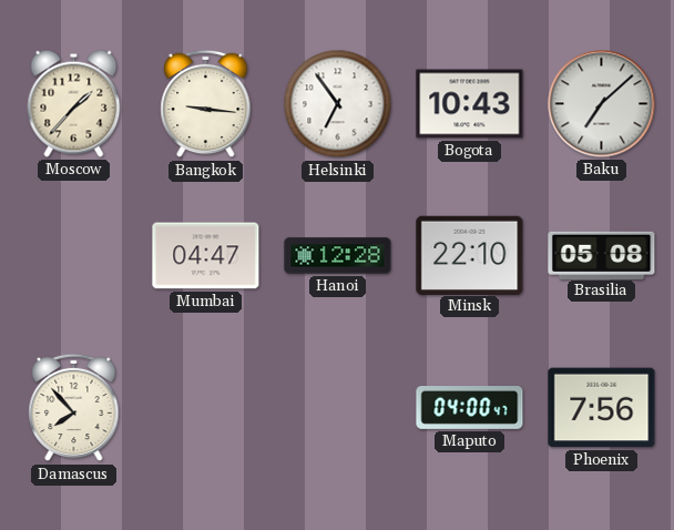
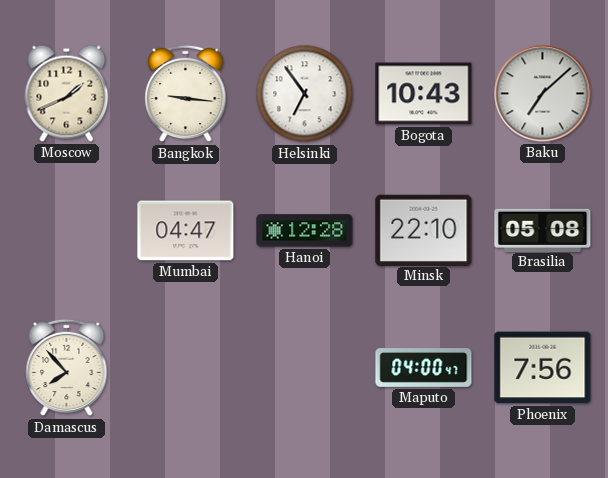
Moscow: 1:37 -> 1:41 (67, 93)
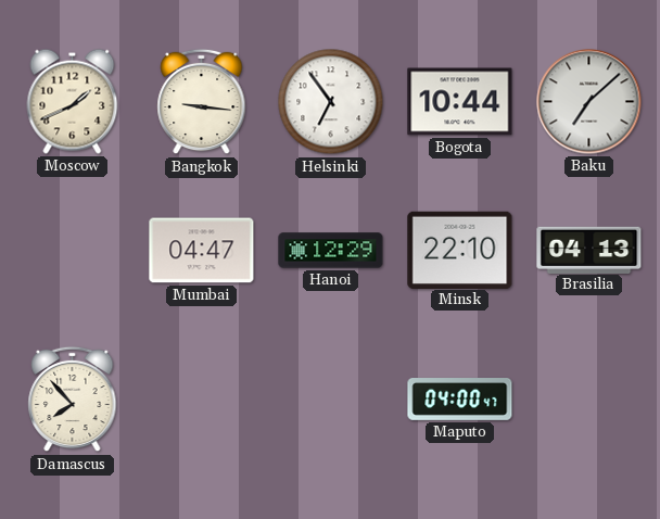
Bogota: 10:43 -> 10:44 (460, 102)
Hanoi: 12:28 -> 12:29 (331, 251)
Brasilia: 05:08 -> 04:13 (589, 250)
Phoenix: 7:56 -> none (543, 368)
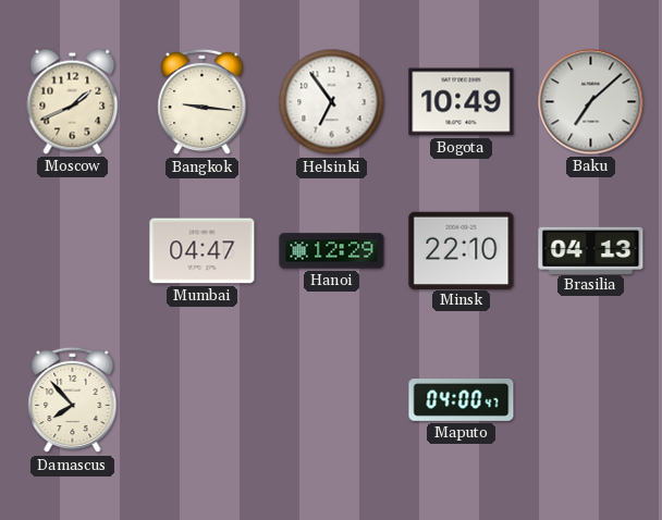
Bogota: 10:44 -> 10:49 (462, 102)
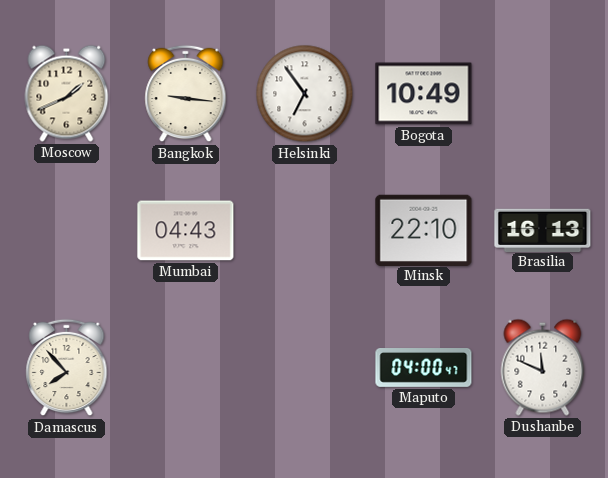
Baku: 7:08 -> none (591, 102)
Mumbai: 04:47 -> 04:43 (186, 231)
Hanoi: 12:29 -> none (332, 251)
Brasilia: 04:13 -> 16:13 (543, 230)
Dushanbe: none -> 11:49 (543, 367)
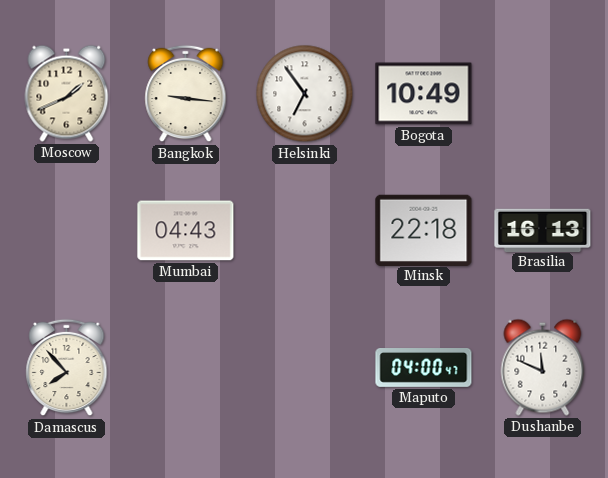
Minsk: 22:10 -> 22:18 (424, 230)
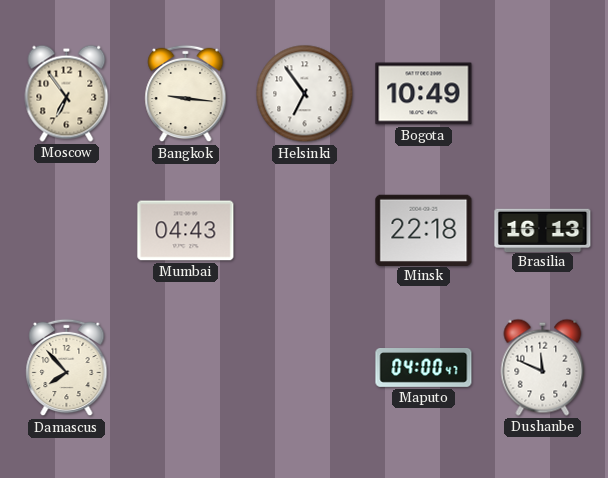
Moscow: 1:41 -> 6:54 (67, 93)
